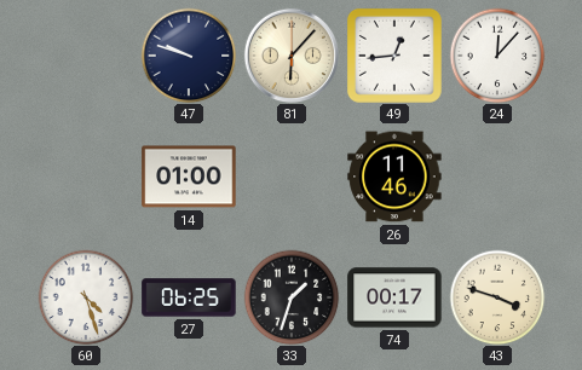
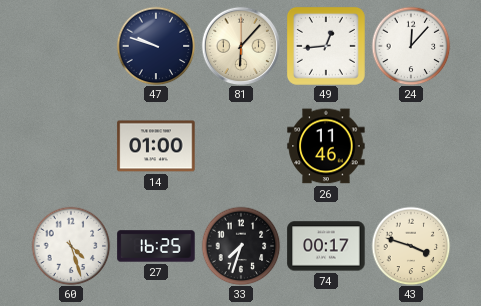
27: 06:25 -> 16:25 (156, 246)
33: 1:33 -> 7:33 (241, 246)
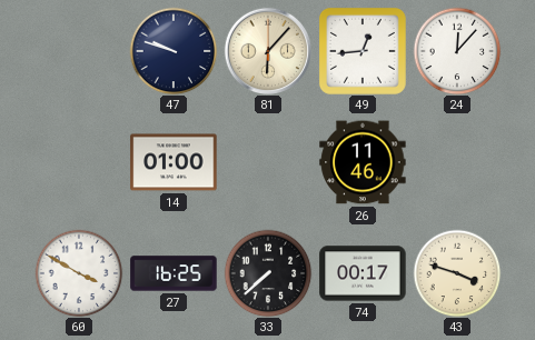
60: 4:27 -> 3:50 (79, 273)
33: 7:33 -> 7:38 (268, 273)
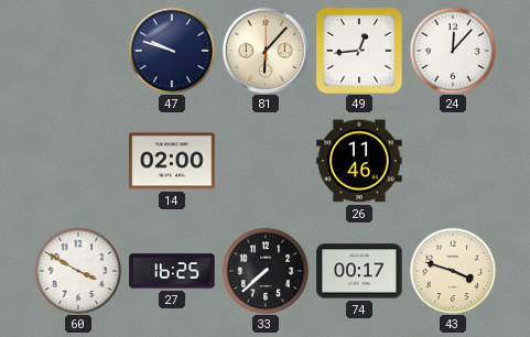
14: 01:00 -> 02:00 (172, 161)
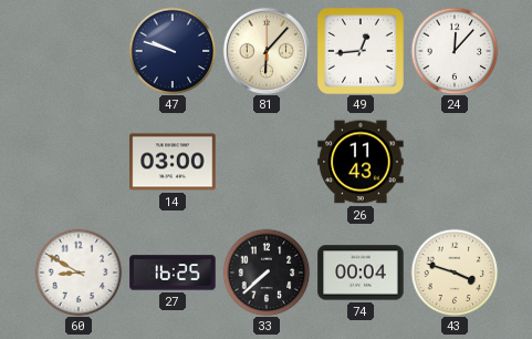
14: 02:00 -> 03:00 (173, 162)
26: 11:46 -> 11:43 (361, 162)
60: 3:50 -> 8:50 (79, 273)
74: 00:17 -> 00:04 (361, 273)
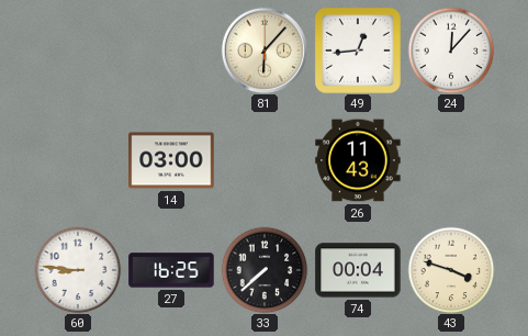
47: 9:48 -> none (173, 51)
60: 8:50 -> 8:46 (78, 270)
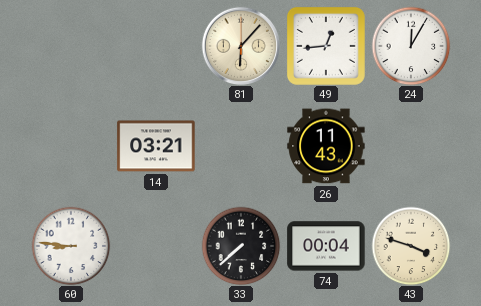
24: 12:07 -> 12:05 (411, 46)
14: 03:00 -> 03:21 (156, 146)
27: 16:25 -> none (171, 270)
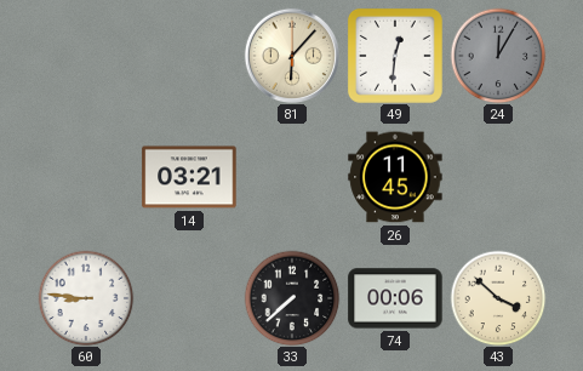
49: 12:44 -> 12:31 (395, 56)
24 dial: white -> grey (498, 56)
26: 11:43 -> 11:45 (395, 177)
74: 00:04 -> 00:06 (395, 298)
43: 3:48 -> 3:52 (498, 298)
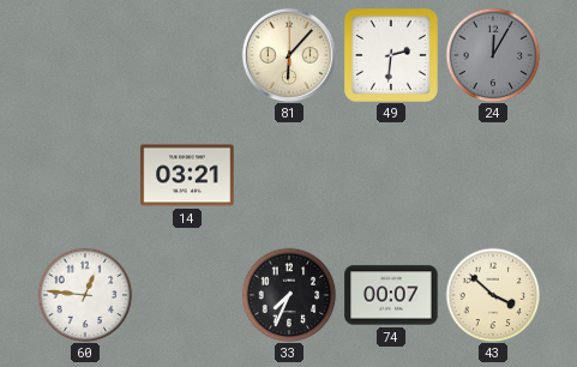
49: 12:31 -> 2:31 (391, 55)
26: 11:45 -> none (395, 177)
60: 8:46 -> 12:46 (85, 295)
33: 7:38 -> 7:34 (289, 295)
74: 00:06 -> 00:07 (391, 295)
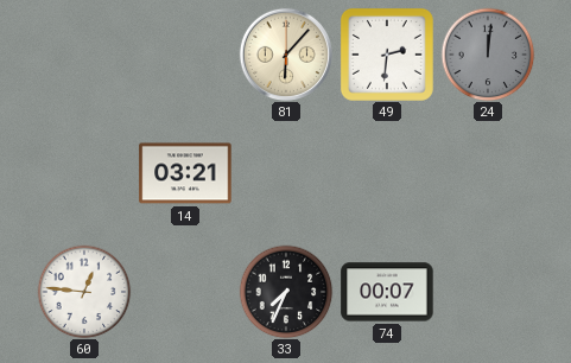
24: 12:05 -> 12:01 (488, 55)
43: 3:52 -> none (493, 295)
